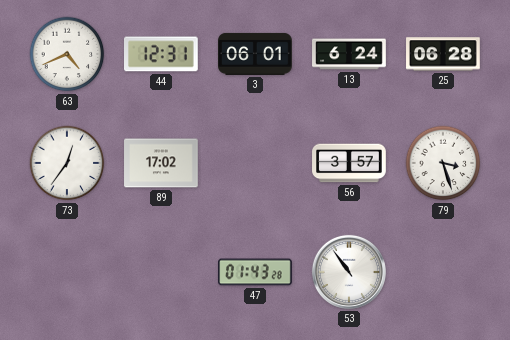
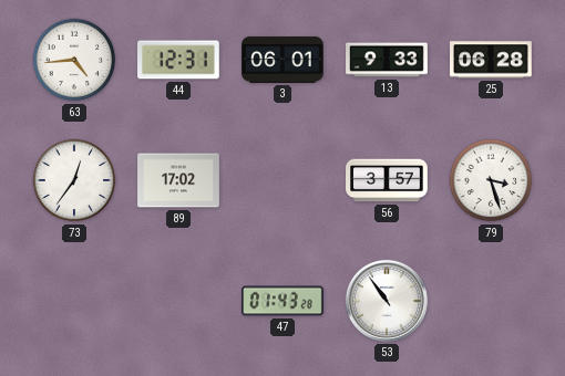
63: 4:41 -> 4:44 (74, 60)
13: 6:24 -> 9:33 (387, 60)
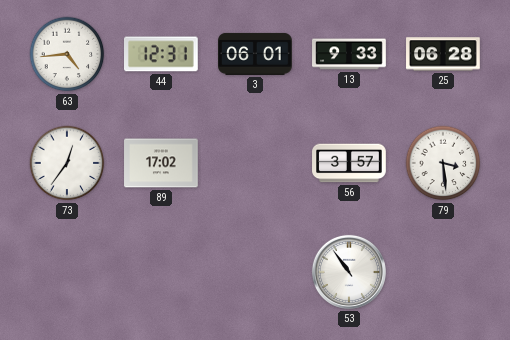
79: 3:27 -> 3:29 (443, 163)
47: 01:43 -> none (282, 301)
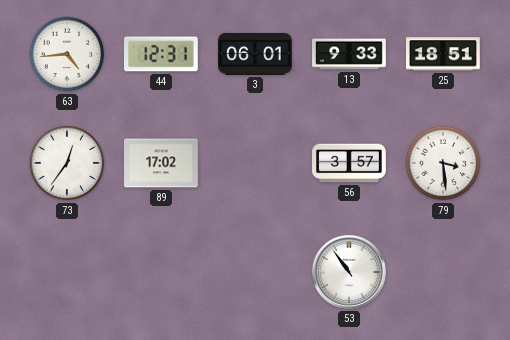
25: 06:28 -> 18:51 (443, 54)
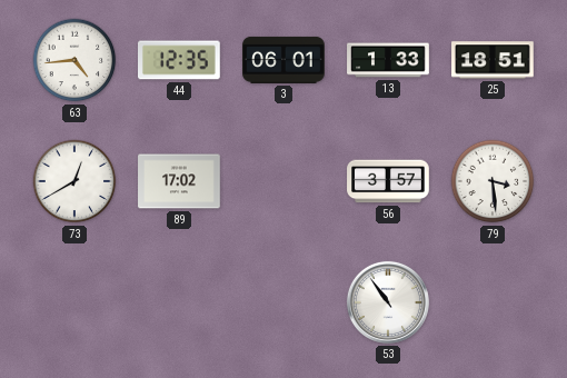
44: 12:31 -> 12:35 (180, 60)
13: 9:33 -> 1:33 (388, 60)
73: 12:36 -> 12:40 (74, 181)
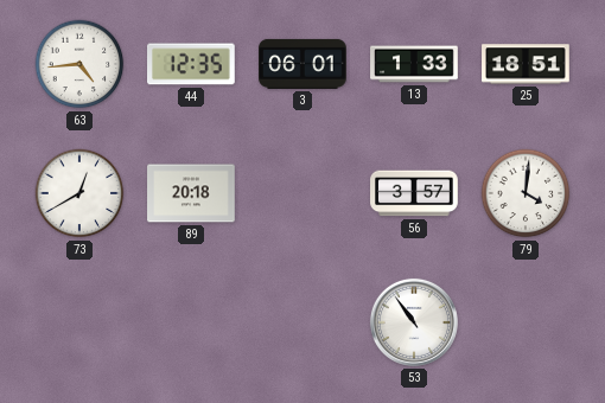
89: 17:02 -> 20:18 (191, 193)
79: 3:29 -> 4:01 (526, 193)
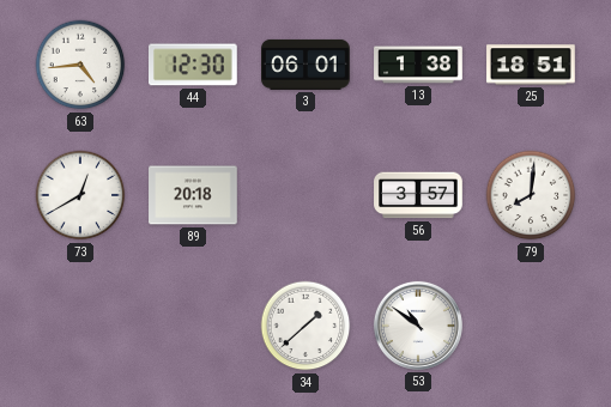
44: 12:35 -> 12:30 (194, 65)
13: 1:33 -> 1:38 (418, 65)
79: 4:01 -> 8:01 (531, 195)
34: none -> 1:38 (305, 326)
53: 10:54 -> 10:51 (418, 326)
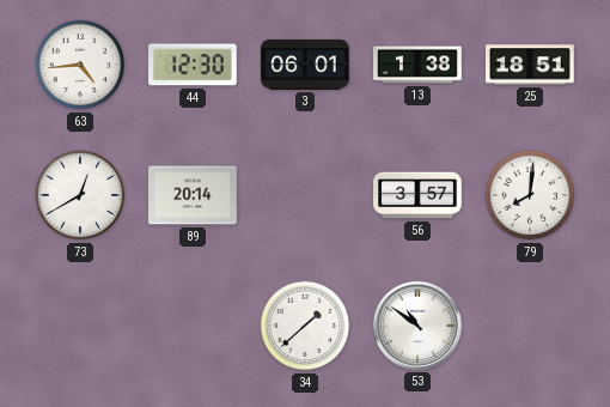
89: 20:18 -> 20:14 (193, 195)
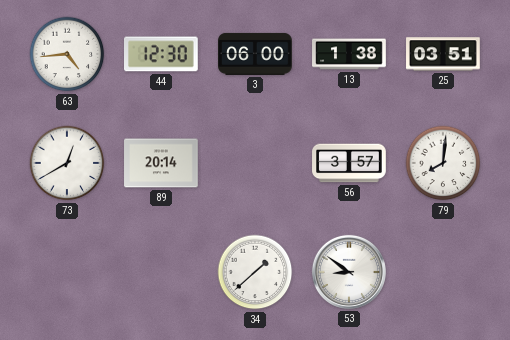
3: 06:01 -> 06:00 (255, 54)
25: 18:51 -> 03:51 (443, 54)
53: 10:51 -> 8:51 (349, 272)
